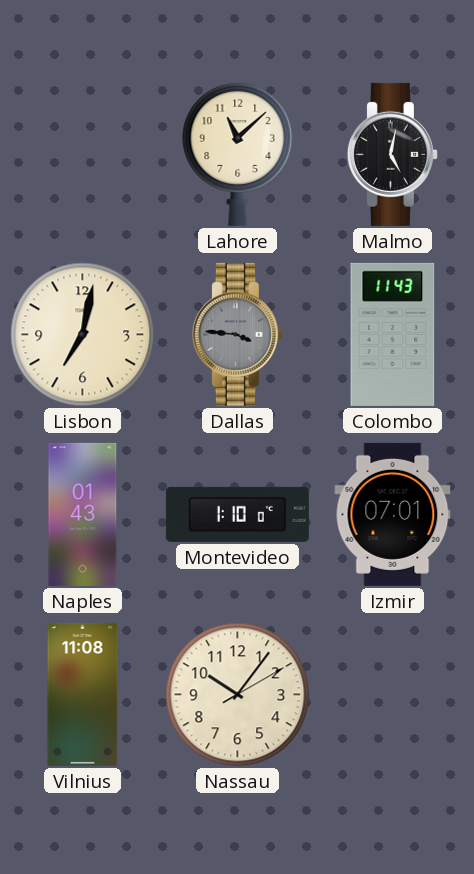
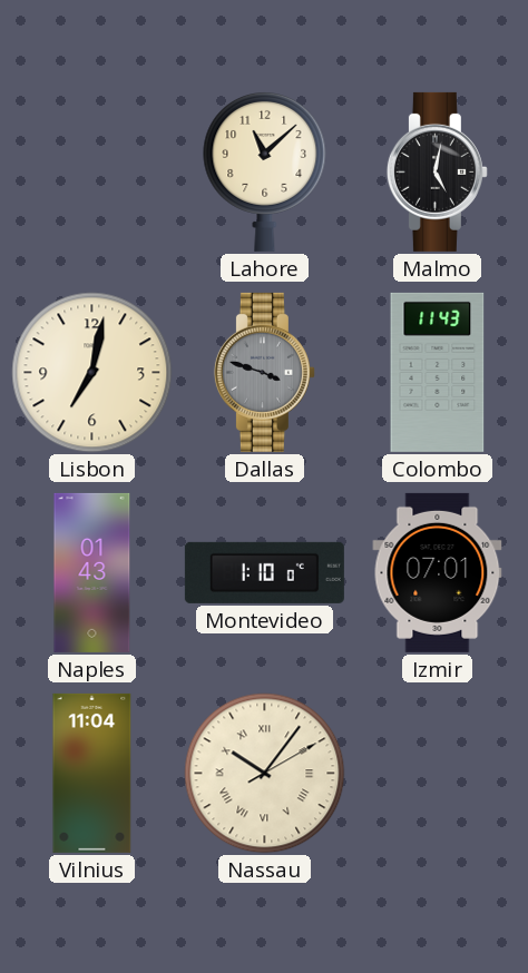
Dallas: 3:46 -> 3:48 (264, 372)
Vilnius: 11:08 -> 11:04 (92, 773)
Nassau numerals: Arabic -> Roman (265, 774)
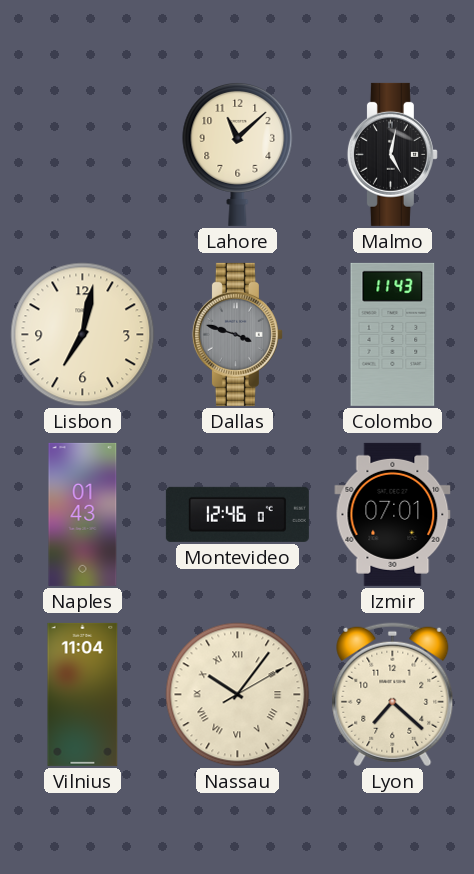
Montevideo: 1:10 -> 12:46 (237, 514)
Lyon: none -> 7:22 (393, 695)
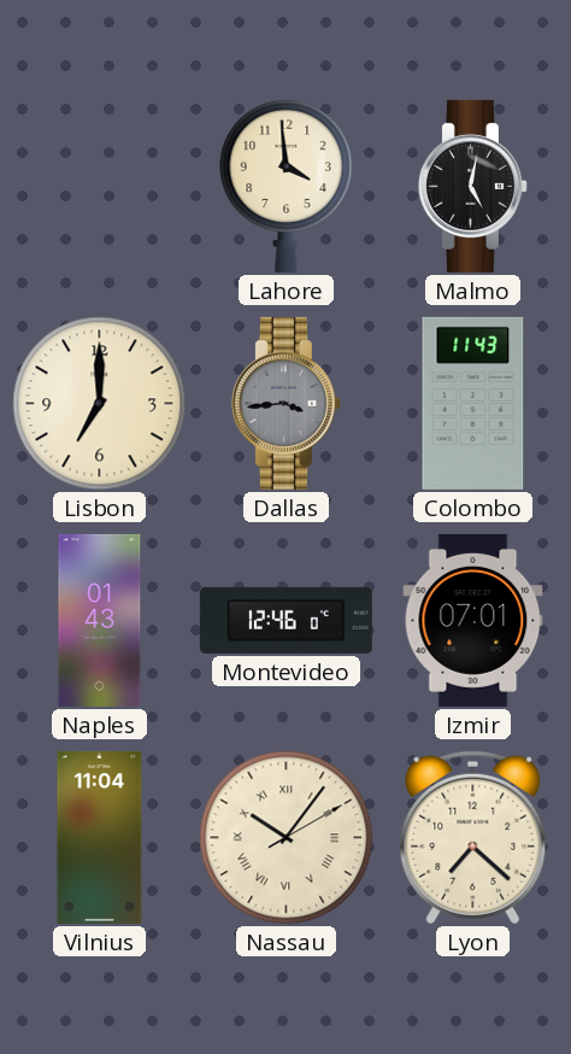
Lahore: 11:08 -> 3:59 (287, 186)
Lisbon: 7:02 -> 7:00 (100, 404)
Dallas: 3:48 -> 3:44 (285, 403)
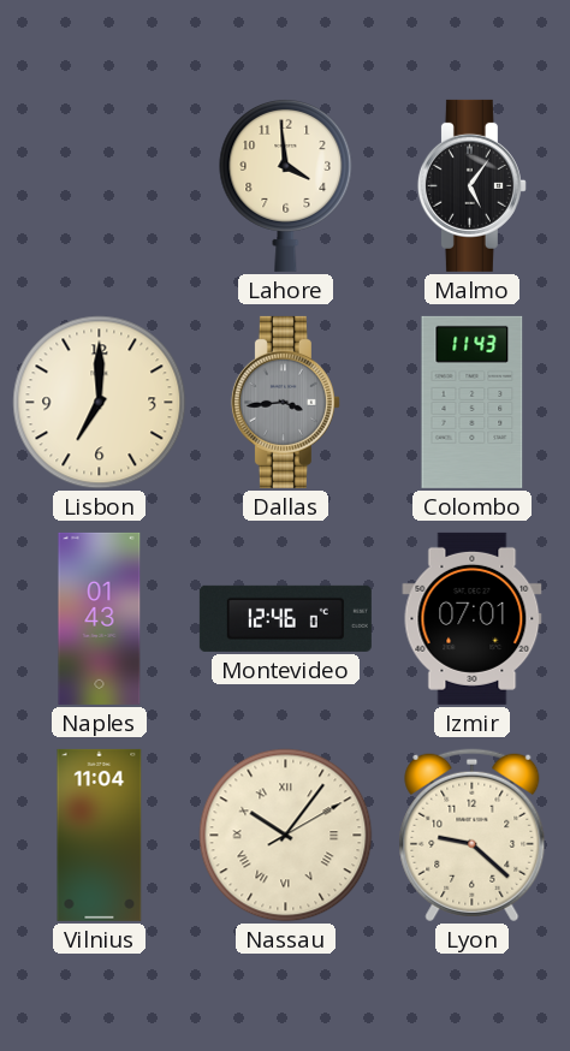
Malmo: 5:02 -> 5:06 (471, 185)
Lyon: 7:22 -> 9:22 (473, 836)
